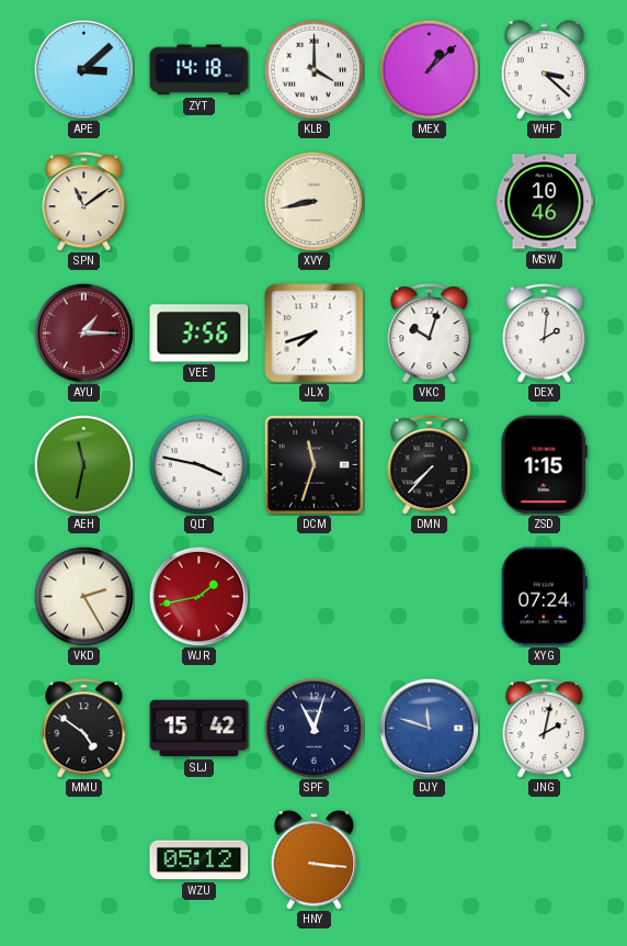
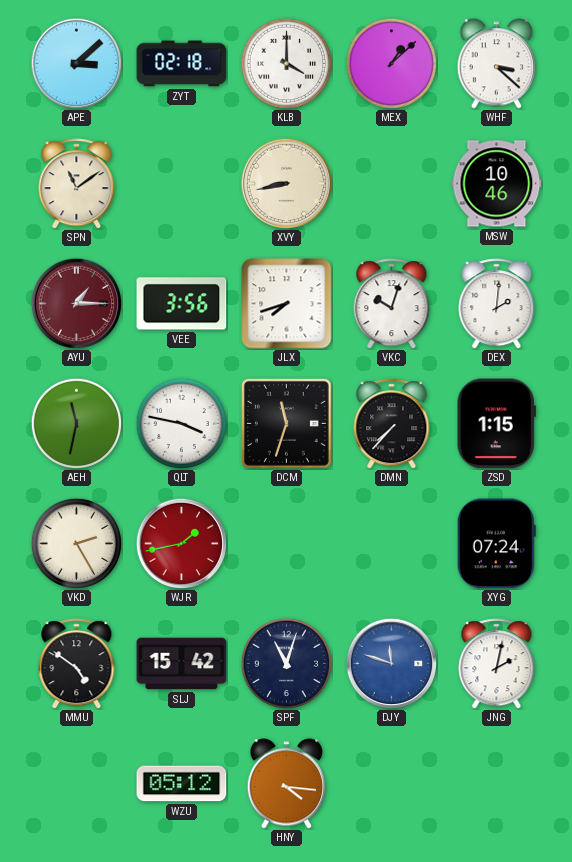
ZYT: 14:18 -> 02:18 (182, 64)
HNY: 3:16 -> 4:16 (287, 784)
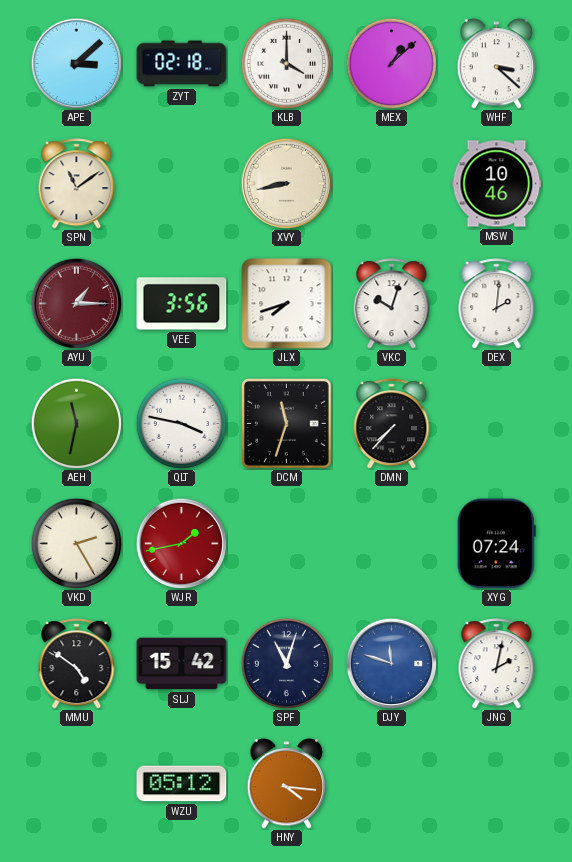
ZSD: 1:15 -> none (496, 424)
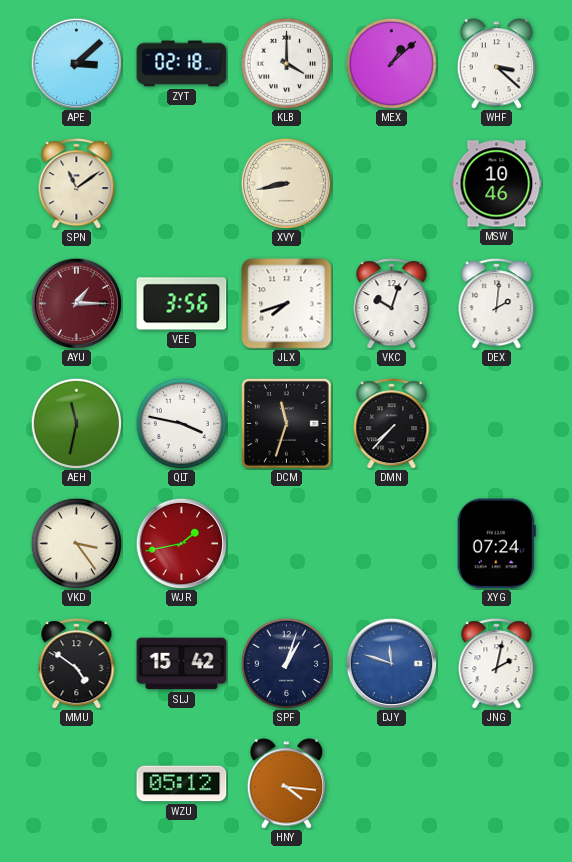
VKD: 2:25 -> 3:24 (76, 543)
SPF: 11:03 -> 1:03 (286, 663)
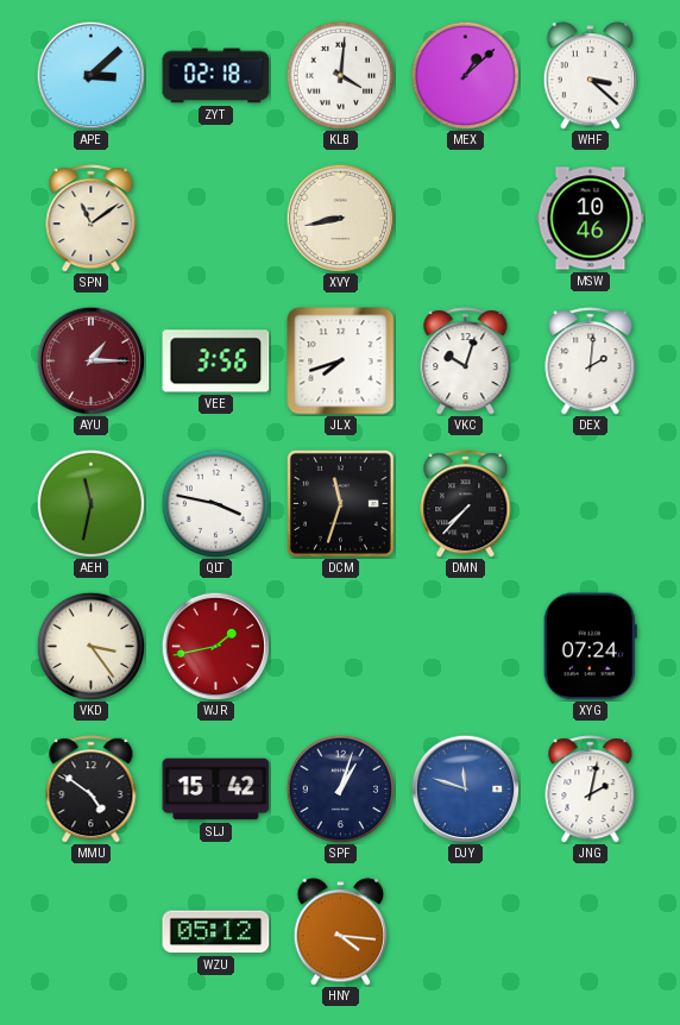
KLB: 4:00 -> 4:01 (340, 75)
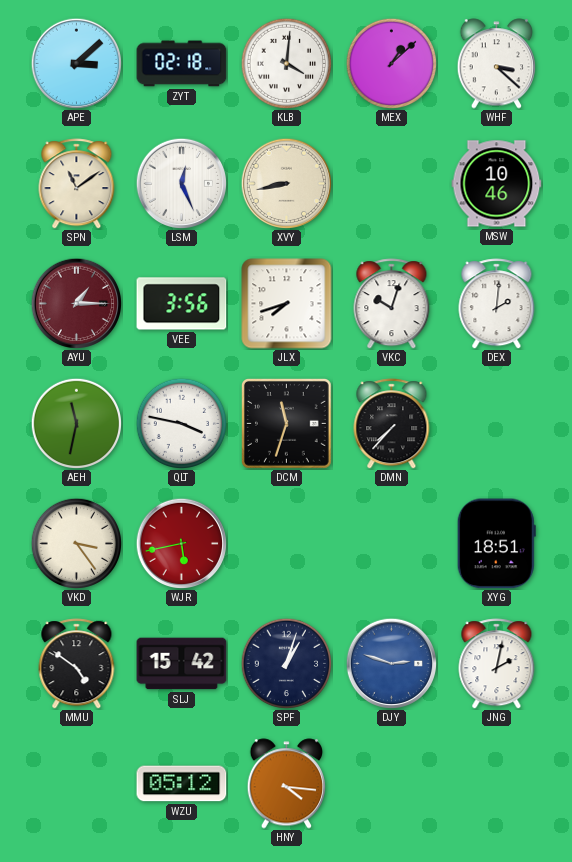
LSM: none -> 12:26 (181, 183)
WJR: 1:43 -> 5:43 (181, 543)
XYG: 07:24 -> 18:51 (496, 544)
DJY: 11:48 -> 2:48 (391, 663)
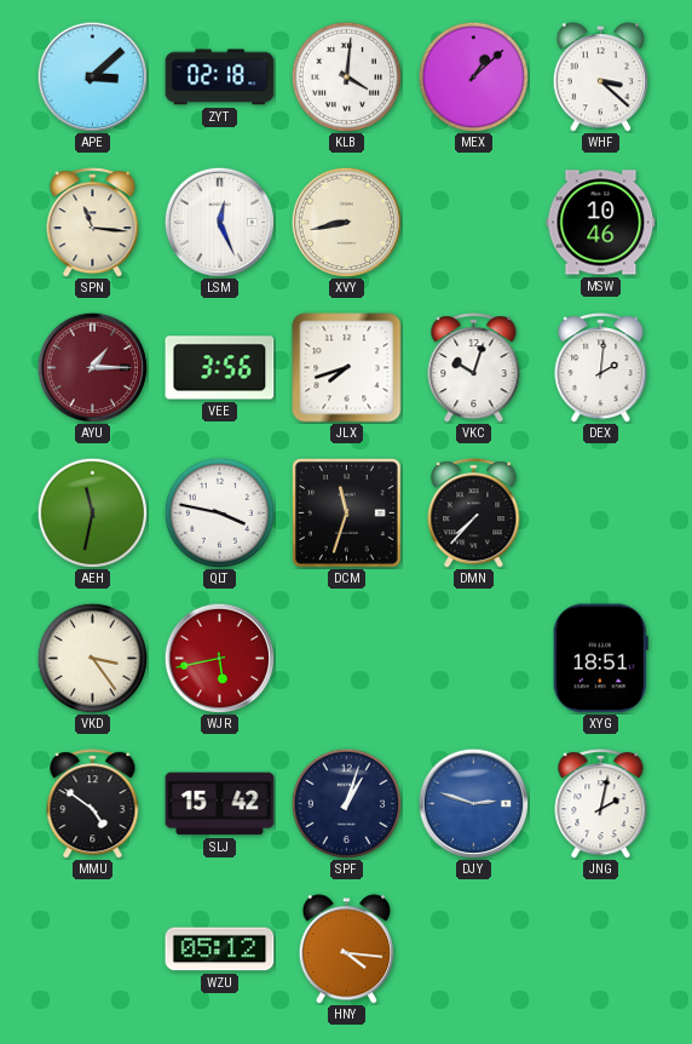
SPN: 11:09 -> 11:16 (93, 223)
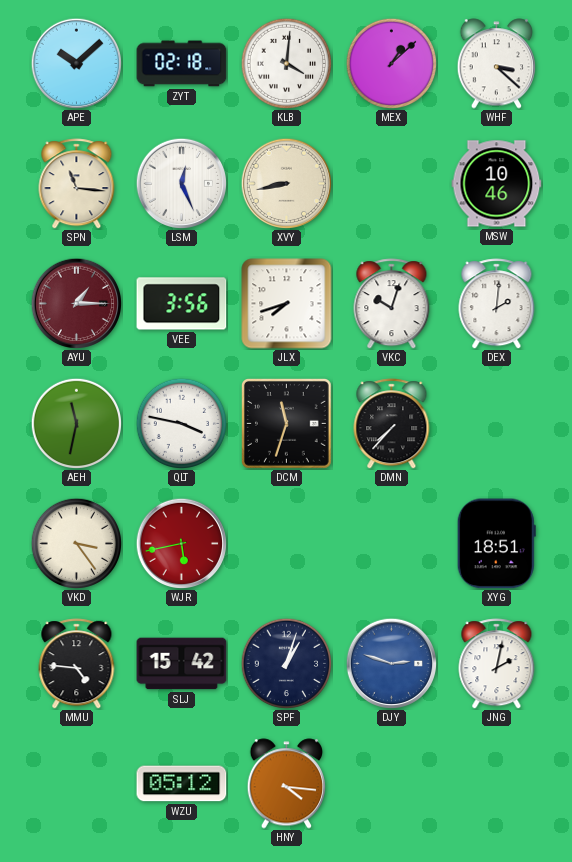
APE: 3:08 -> 10:08 (76, 63)
MMU: 4:51 -> 4:46 (77, 664)
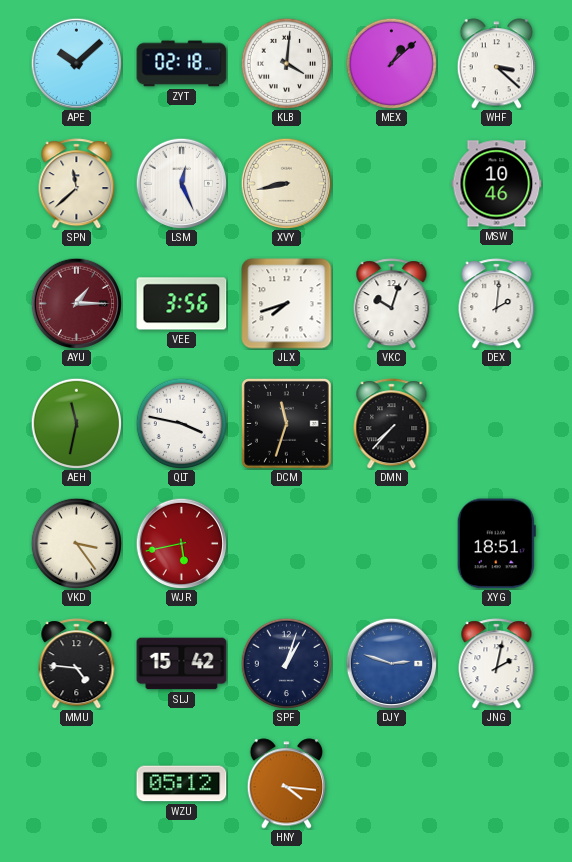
SPN: 11:16 -> 11:38 (77, 184)
